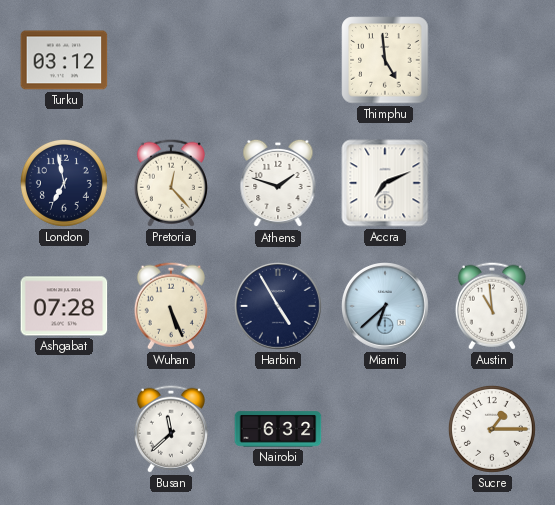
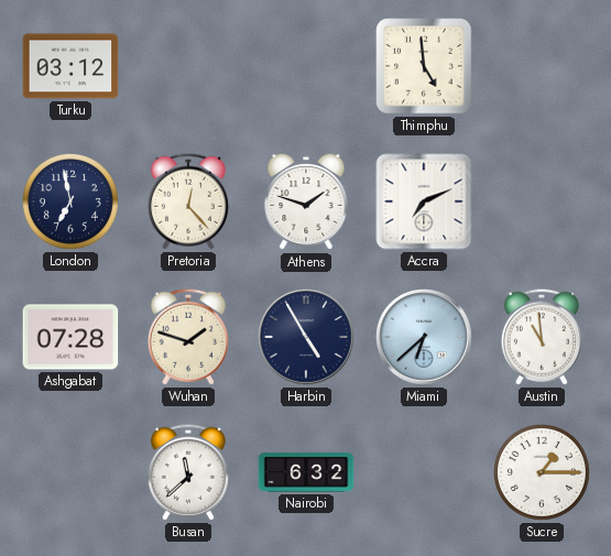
Wuhan: 5:26 -> 1:48 (188, 337)
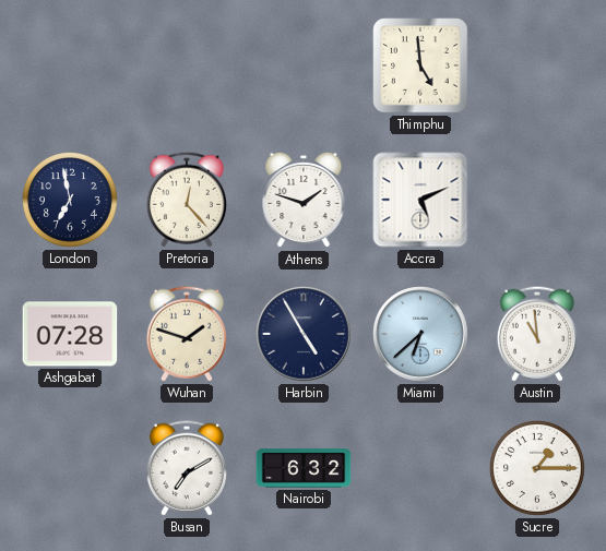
Turku: 03:12 -> none (70, 66)
Accra: 7:11 -> 5:11 (420, 200)
Busan: 11:38 -> 7:10 (187, 468)
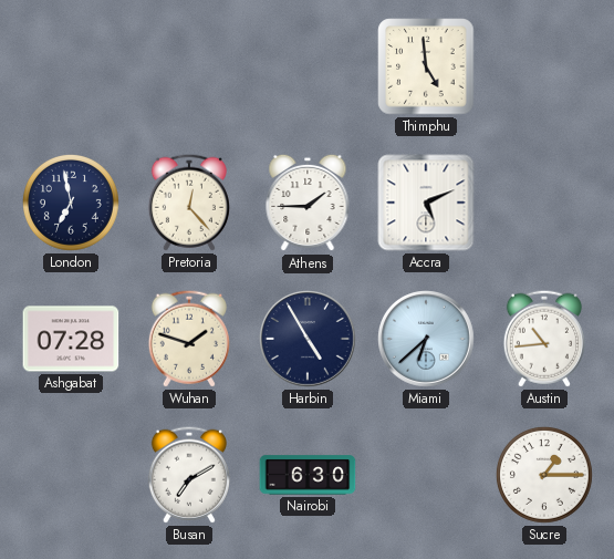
Athens: 1:48 -> 1:45 (308, 203)
Austin: 10:59 -> 10:44 (544, 339)
Nairobi: 6:32 -> 6:30 (308, 475)
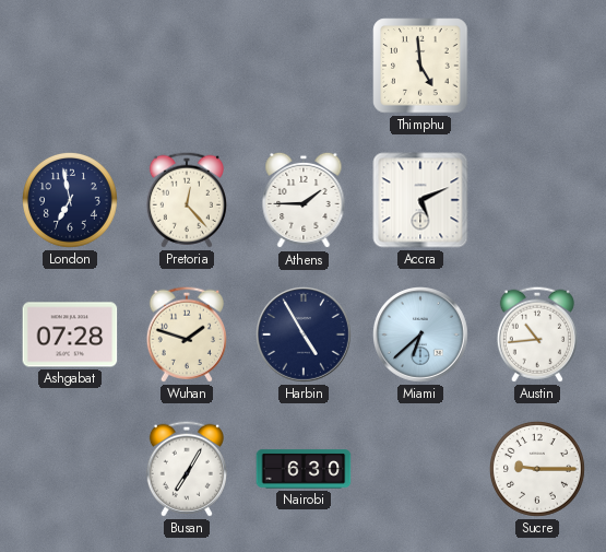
Busan: 7:10 -> 7:05 (187, 469)
Sucre: 1:15 -> 9:15 (537, 469)
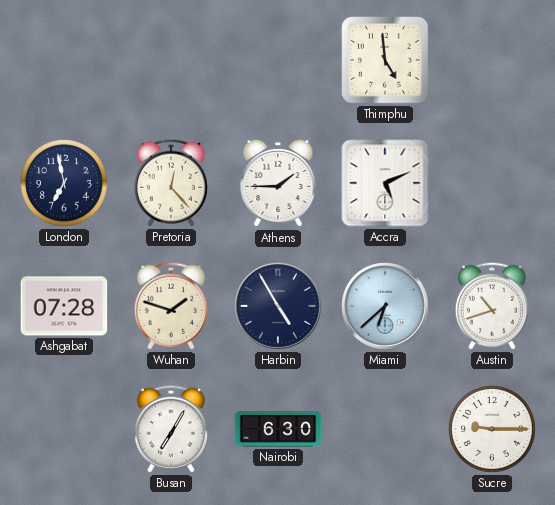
Austin: 10:44 -> 10:42 (492, 306)
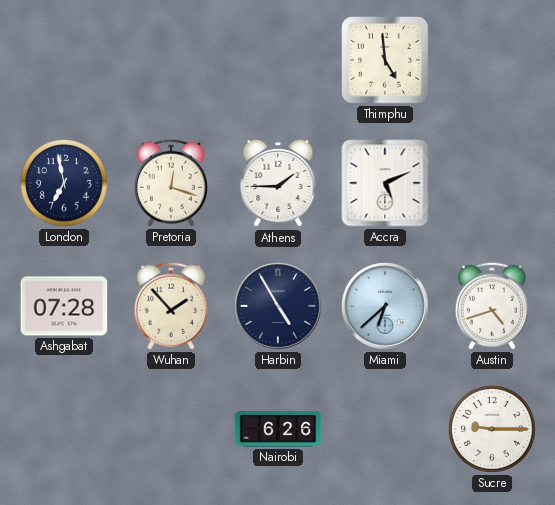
Pretoria: 12:23 -> 12:18 (171, 183)
Wuhan: 1:48 -> 1:53 (171, 306)
Austin: 10:42 -> 4:42 (492, 306)
Busan: 7:05 -> none (171, 429)
Nairobi: 6:30 -> 6:26 (278, 429)
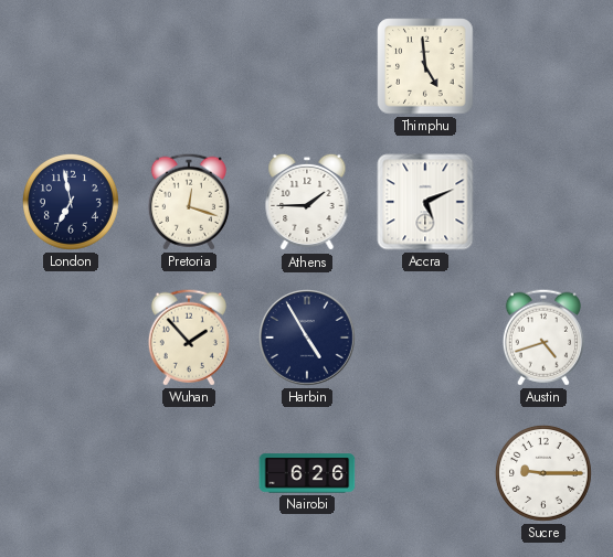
Ashgabat: 07:28 -> none (64, 306)
Miami: 6:38 -> none (386, 307)
